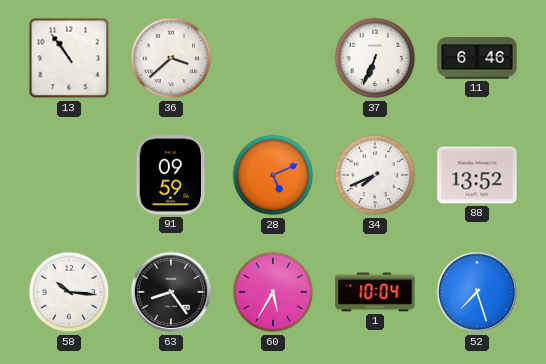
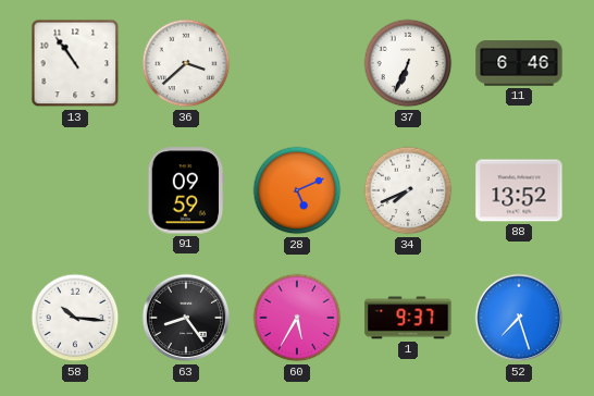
1: 10:04 -> 9:37 (408, 318)
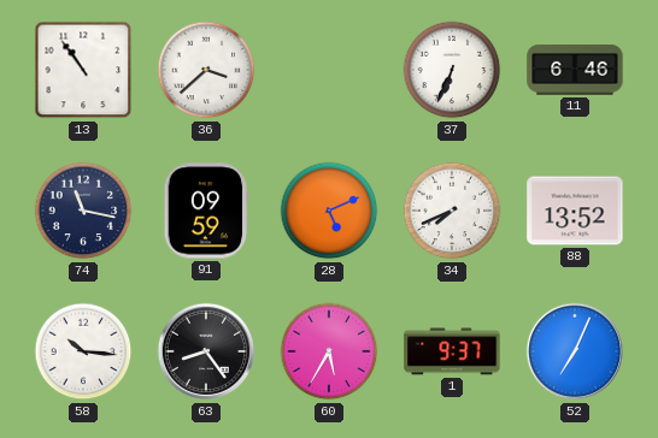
74: none -> 11:17 (83, 211)
52: 7:27 -> 7:04 (575, 351)
